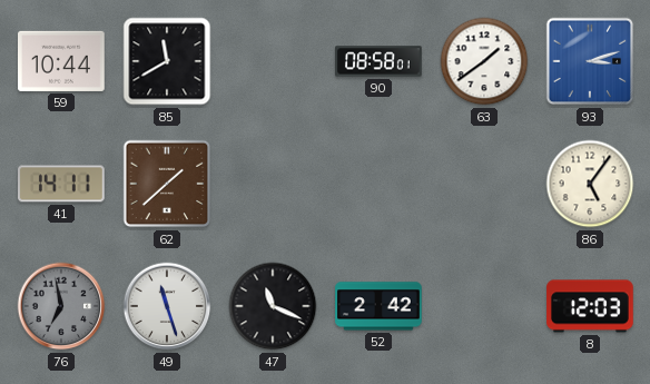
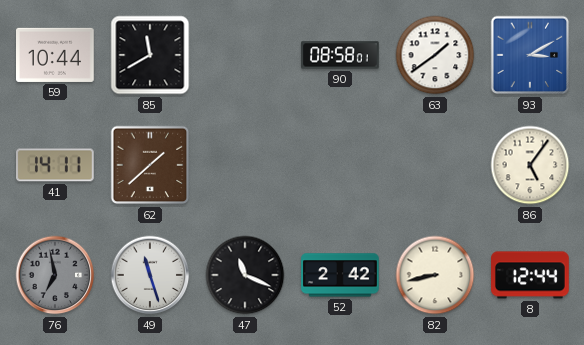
93: 3:12 -> 3:10 (530, 55)
82: none -> 8:43 (435, 275)
8: 12:03 -> 12:44 (530, 275)
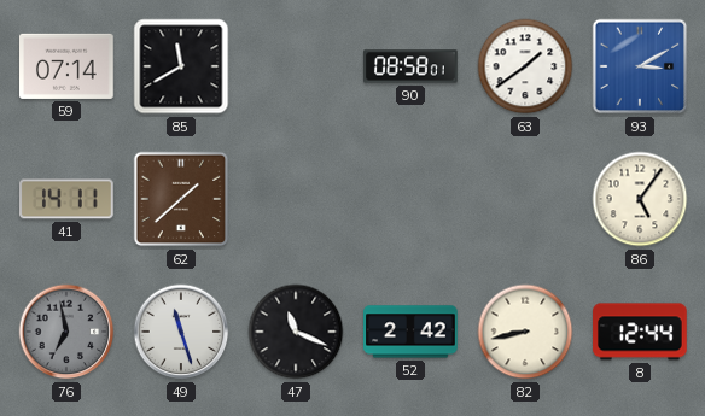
59: 10:44 -> 07:14 (68, 66)
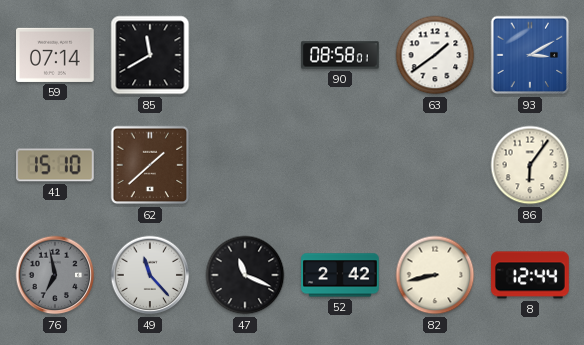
41: 14:11 -> 15:10 (56, 165)
86: 5:06 -> 6:06 (530, 165)
49: 11:27 -> 11:23 (150, 275)
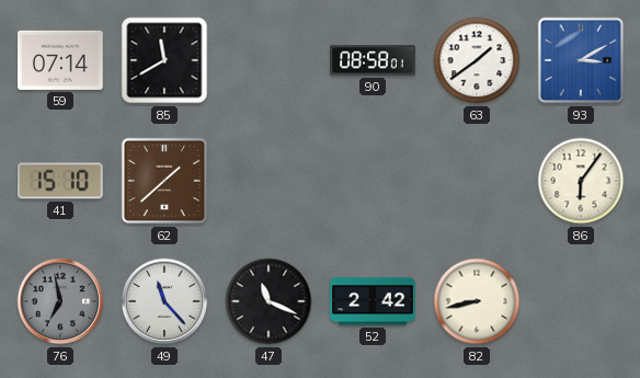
8: 12:44 -> none (530, 275)
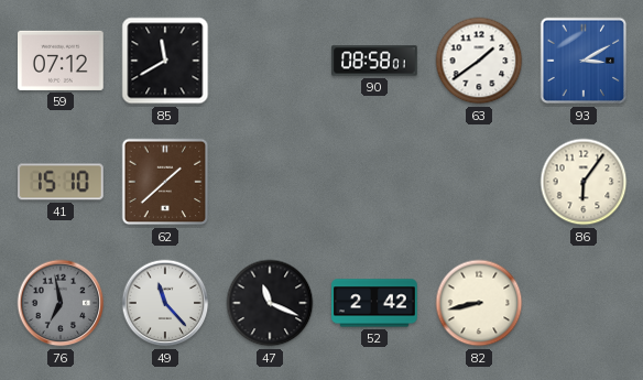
59: 07:14 -> 07:12 (62, 61)
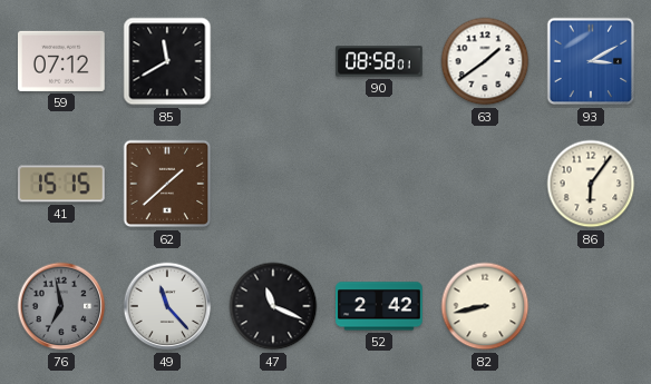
41: 15:10 -> 15:15 (62, 184)
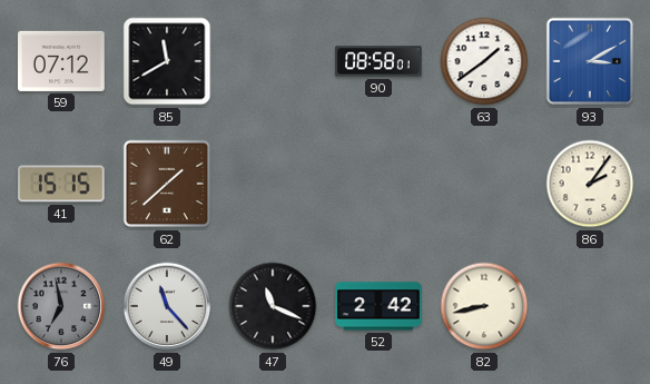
86: 6:06 -> 2:06 (590, 184)
